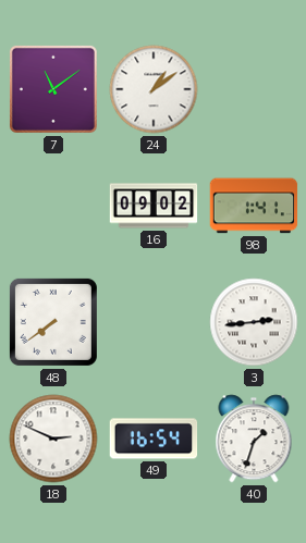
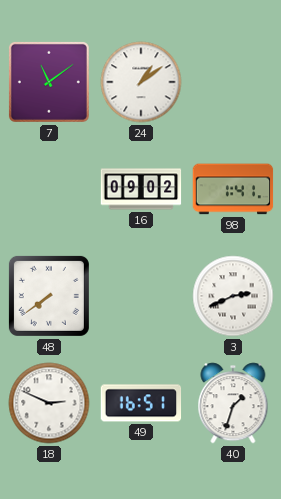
3: 2:44 -> 2:41 (233, 296)
49: 16:54 -> 16:51 (141, 403)
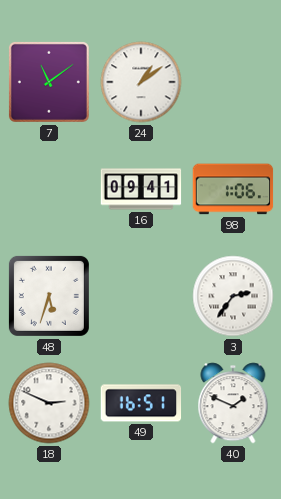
16: 09:02 -> 09:41 (141, 189)
98: 1:41 -> 1:06 (233, 189)
48: 7:39 -> 5:33 (49, 296)
3: 2:41 -> 2:36 (233, 296)
40: 1:33 -> 1:49 (233, 403)
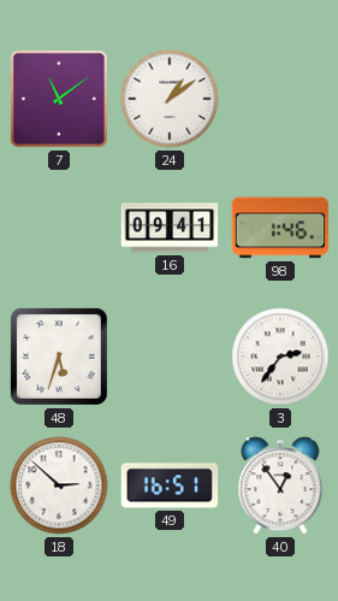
98: 1:06 -> 1:46 (280, 228)
18: 2:49 -> 2:52 (59, 485)
40: 1:49 -> 12:54 (280, 485)
